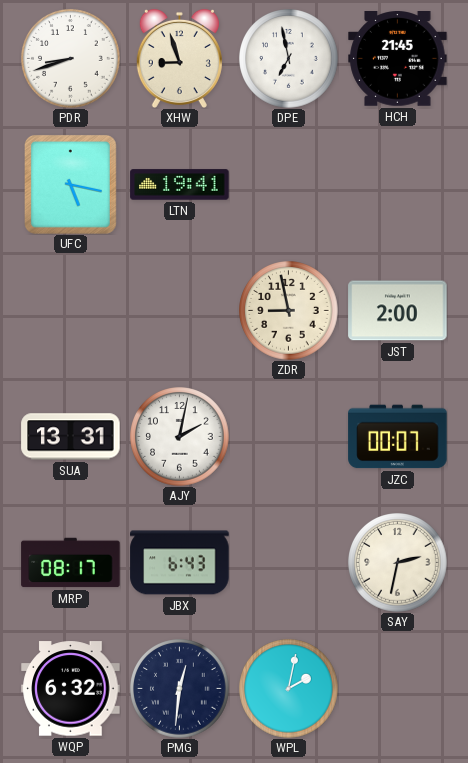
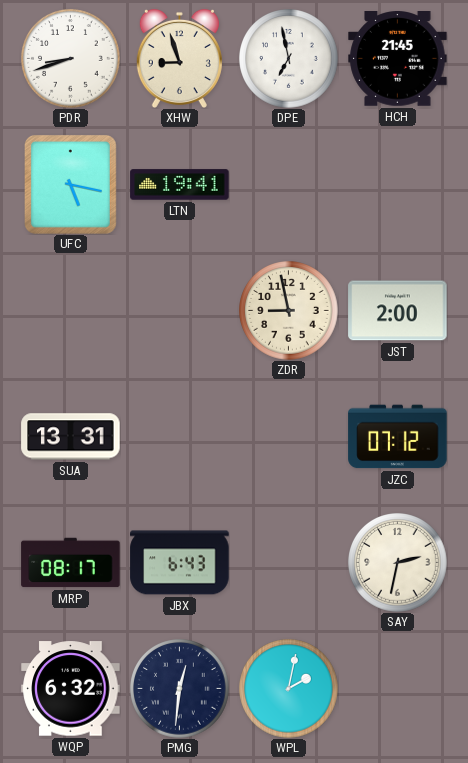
AJY: 2:02 -> none (180, 437)
JZC: 00:07 -> 07:12 (398, 437)
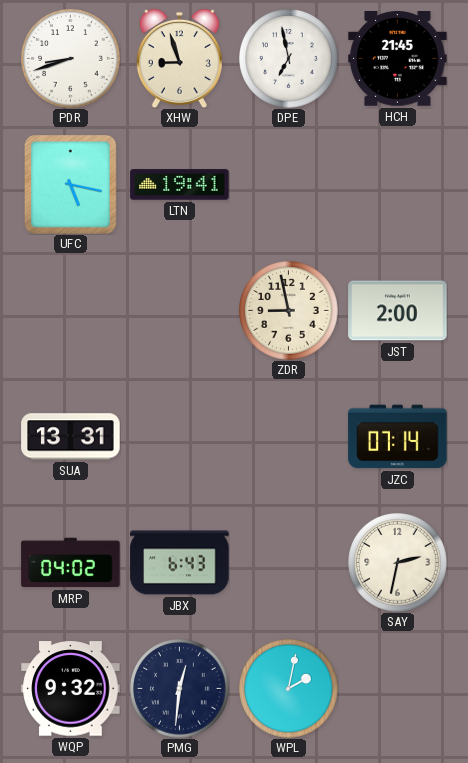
JZC: 07:12 -> 07:14 (398, 437)
MRP: 08:17 -> 04:02 (71, 563)
WQP: 6:32 -> 9:32 (71, 689)
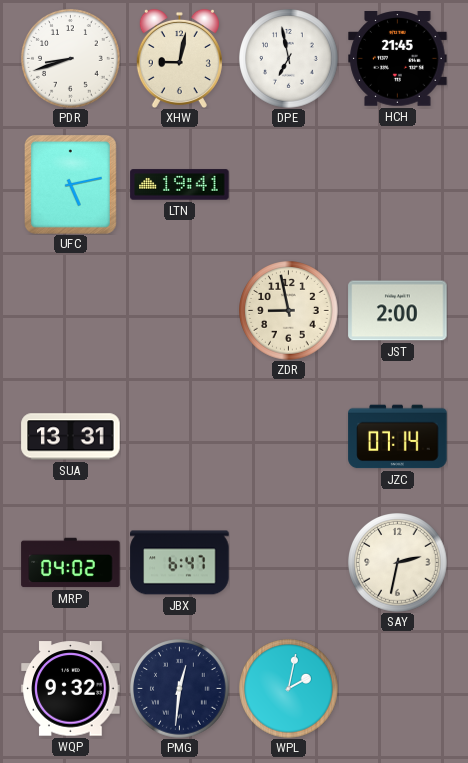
XHW: 8:57 -> 9:02 (179, 58)
UFC: 5:17 -> 5:13 (70, 184)
JBX: 6:43 -> 6:47 (180, 563)
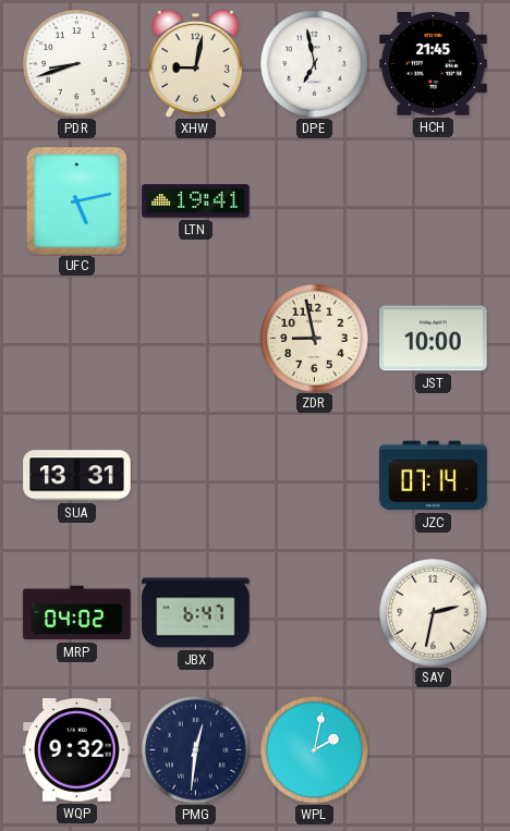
JST: 2:00 -> 10:00 (434, 339)
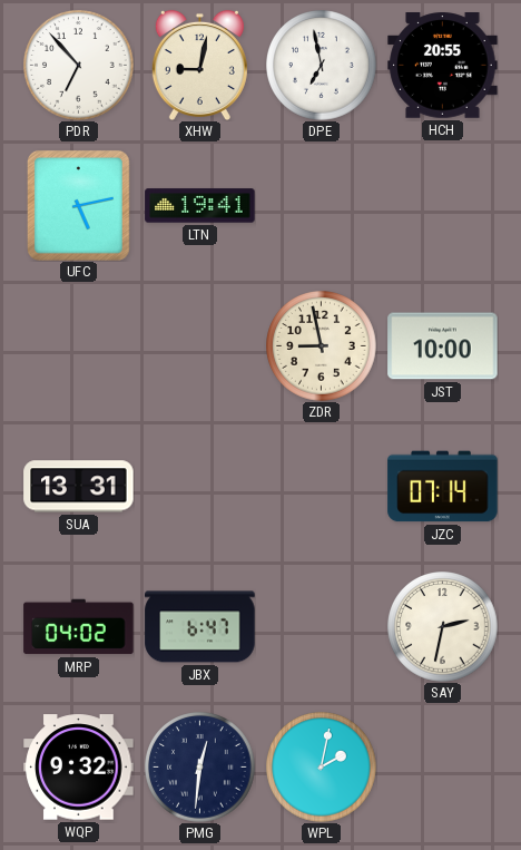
PDR: 8:42 -> 6:53 (79, 66)
HCH: 21:45 -> 20:55 (443, 66)
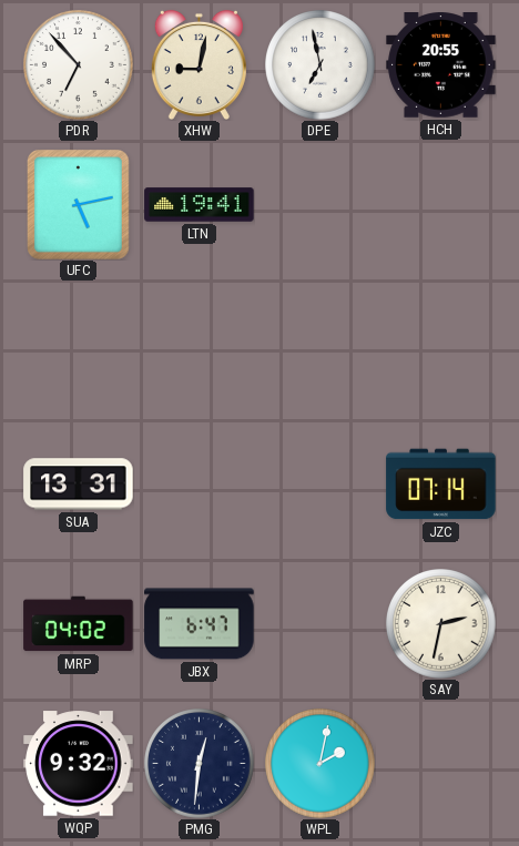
ZDR: 8:58 -> none (322, 346)
JST: 10:00 -> none (443, 346)
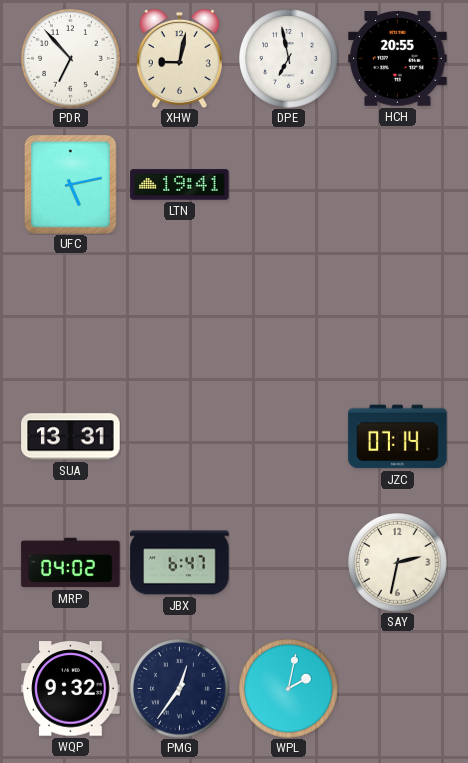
PMG: 12:31 -> 12:36 (180, 689)
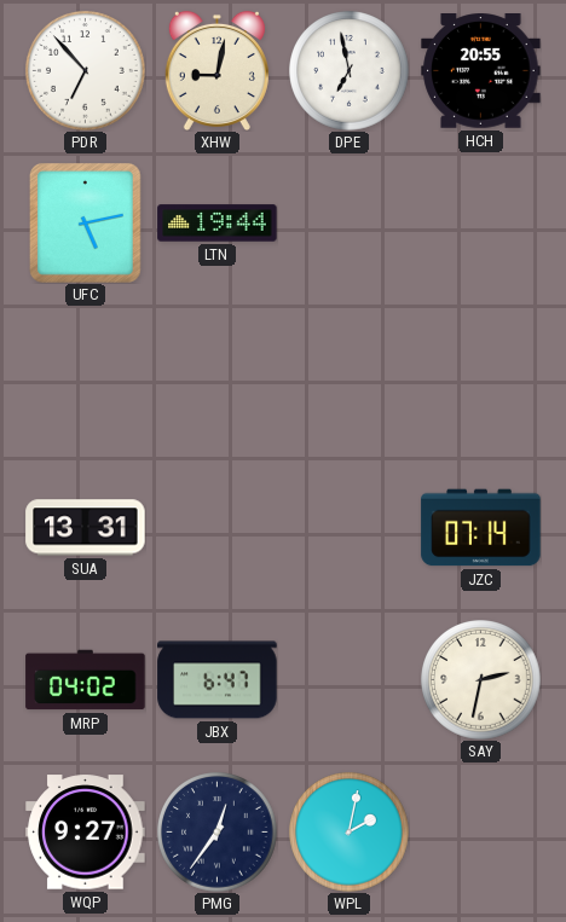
LTN: 19:41 -> 19:44 (218, 224)
WQP: 9:32 -> 9:27 (86, 833)
